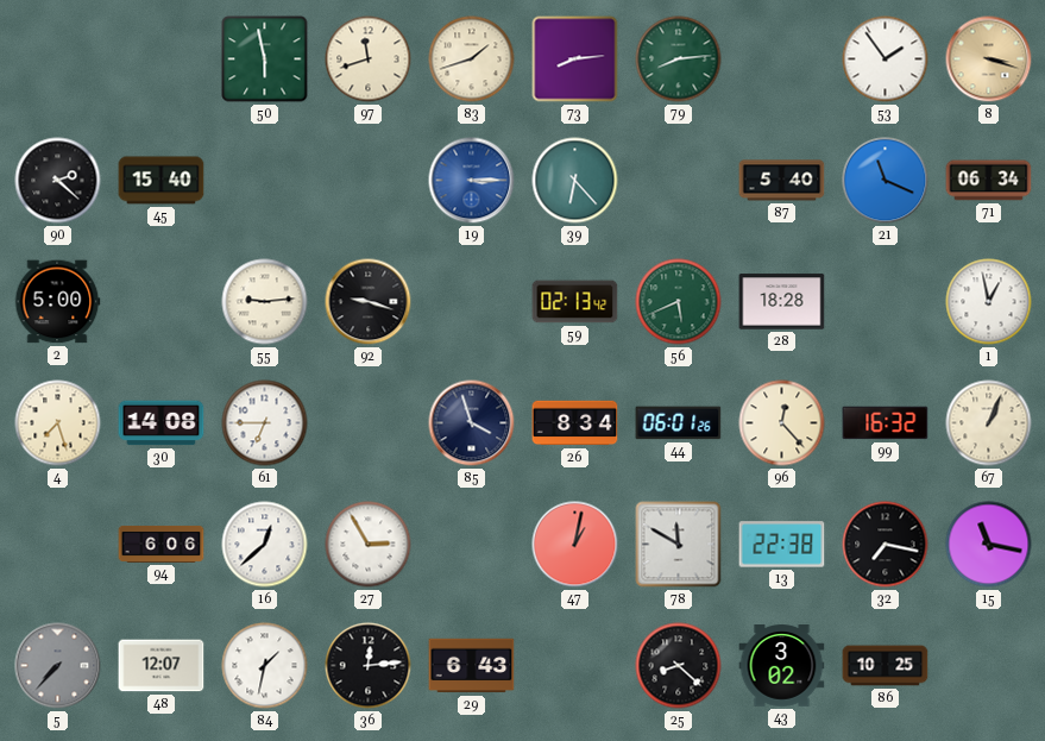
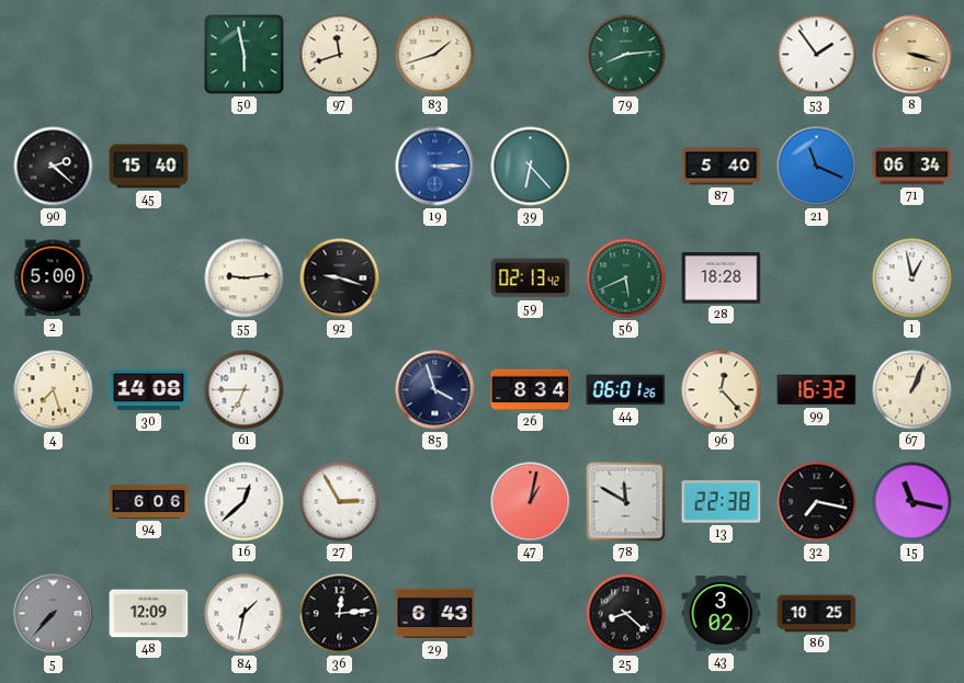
73: 8:14 -> none (575, 59)
48: 12:07 -> 12:09 (149, 614)
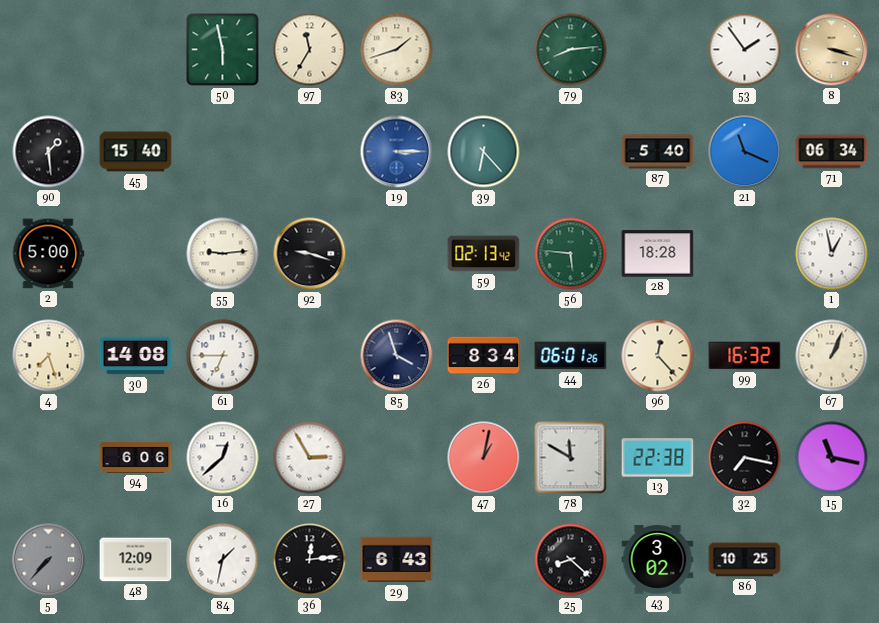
97: 11:42 -> 11:35 (310, 50)
90: 2:22 -> 1:29 (49, 152)
56: 5:41 -> 5:46 (571, 254)
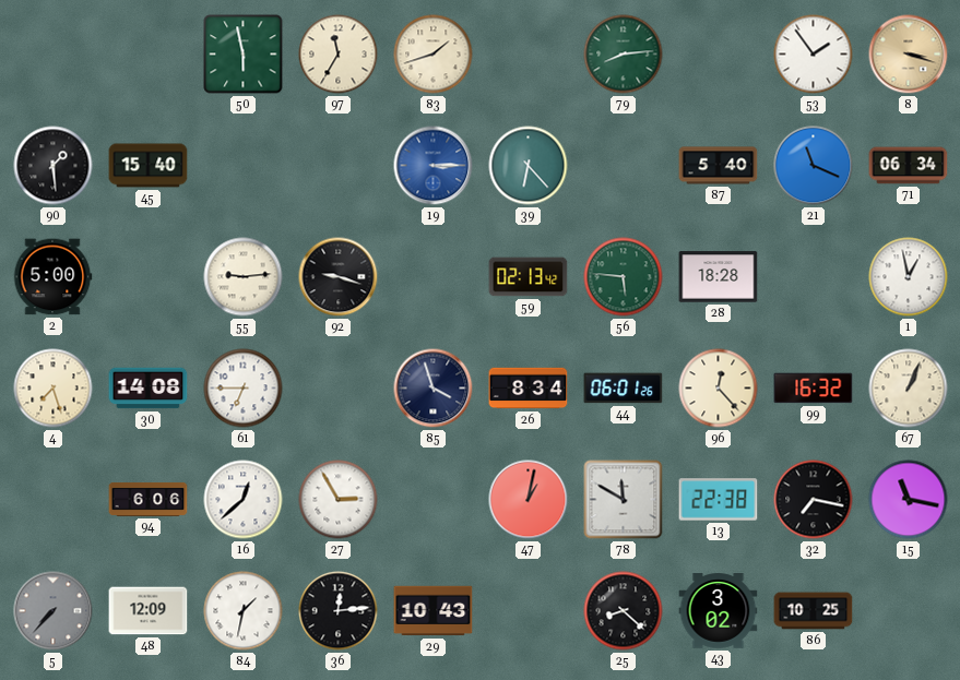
29: 6:43 -> 10:43 (434, 611)
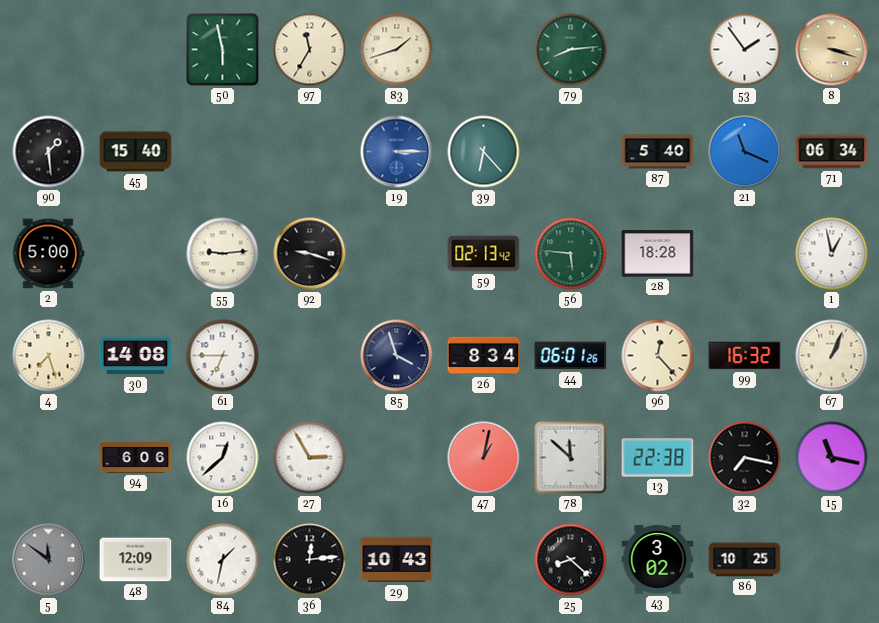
78: 11:50 -> 11:52 (571, 458)
5: 7:37 -> 11:51 (49, 560)
